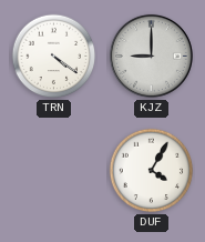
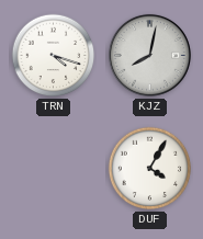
TRN: 4:21 -> 4:18 (54, 56)
KJZ: 9:00 -> 8:02 (149, 55)
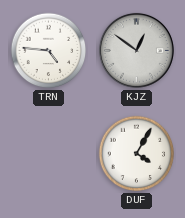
TRN: 4:18 -> 4:46 (49, 51)
KJZ: 8:02 -> 12:51 (136, 50)
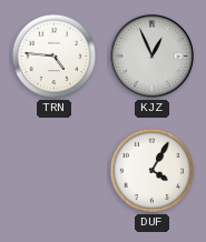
KJZ: 12:51 -> 12:56 (151, 56)
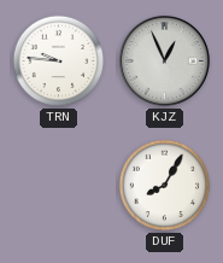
TRN: 4:46 -> 9:46 (59, 62)
DUF: 4:05 -> 8:05 (165, 186)
